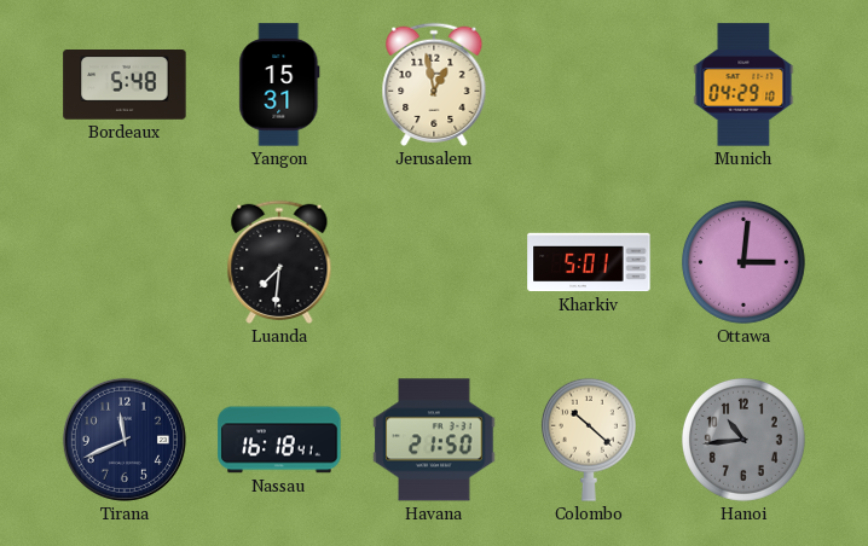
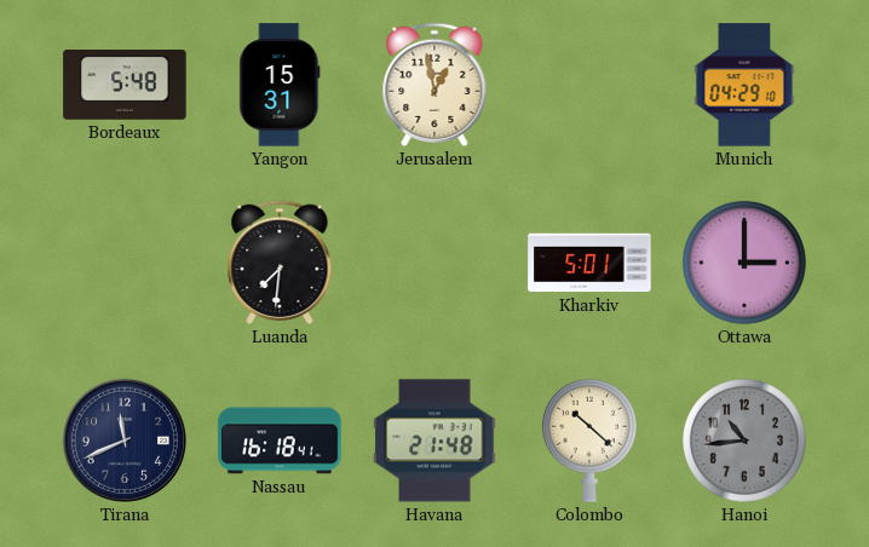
Ottawa: 3:01 -> 3:00 (744, 263)
Havana: 21:50 -> 21:48 (434, 441)
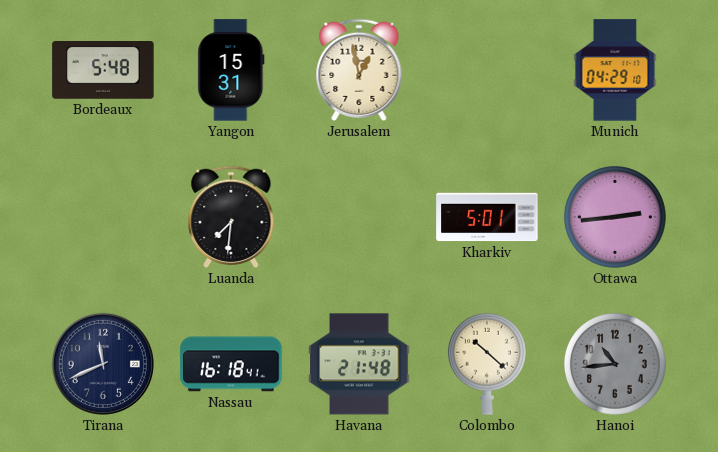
Ottawa: 3:00 -> 2:44 (615, 217)
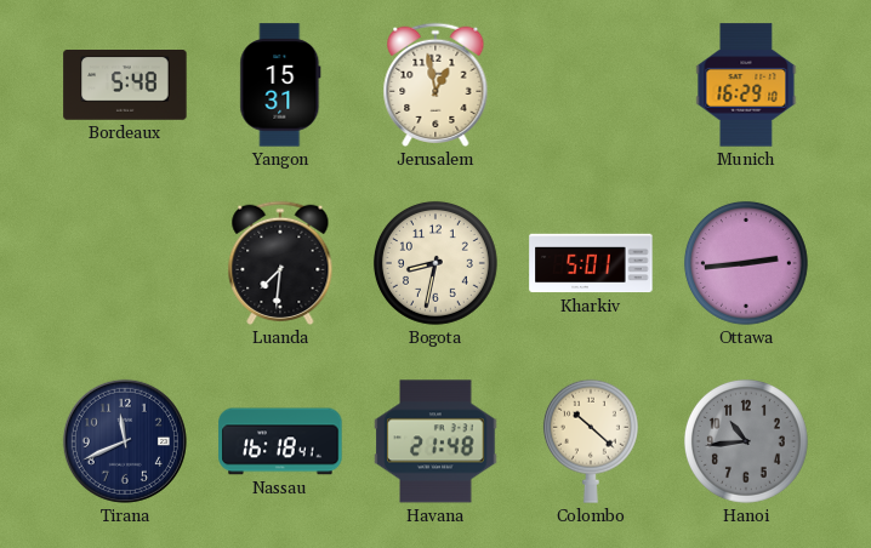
Munich: 04:29 -> 16:29 (746, 85)
Bogota: none -> 8:32 (435, 263)
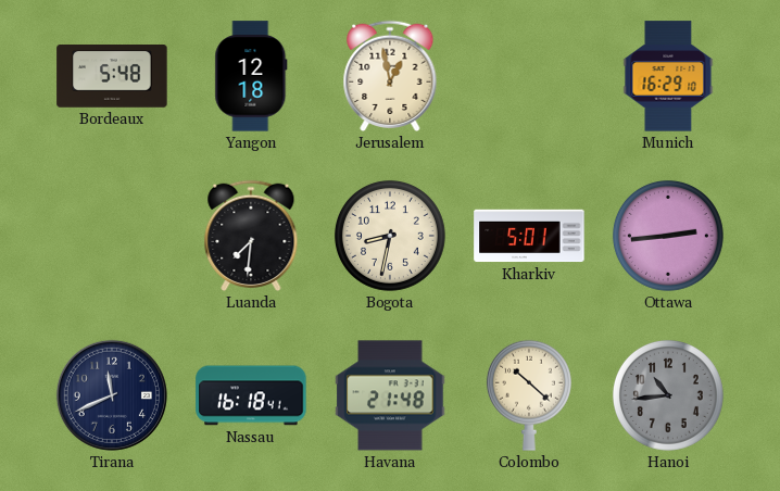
Yangon: 15:31 -> 12:18 (251, 76)
